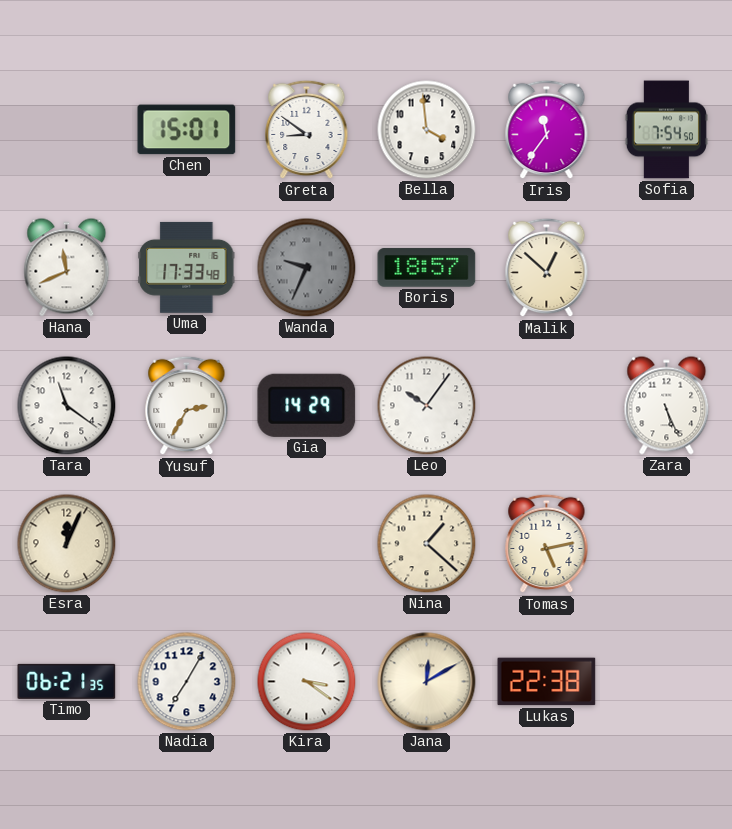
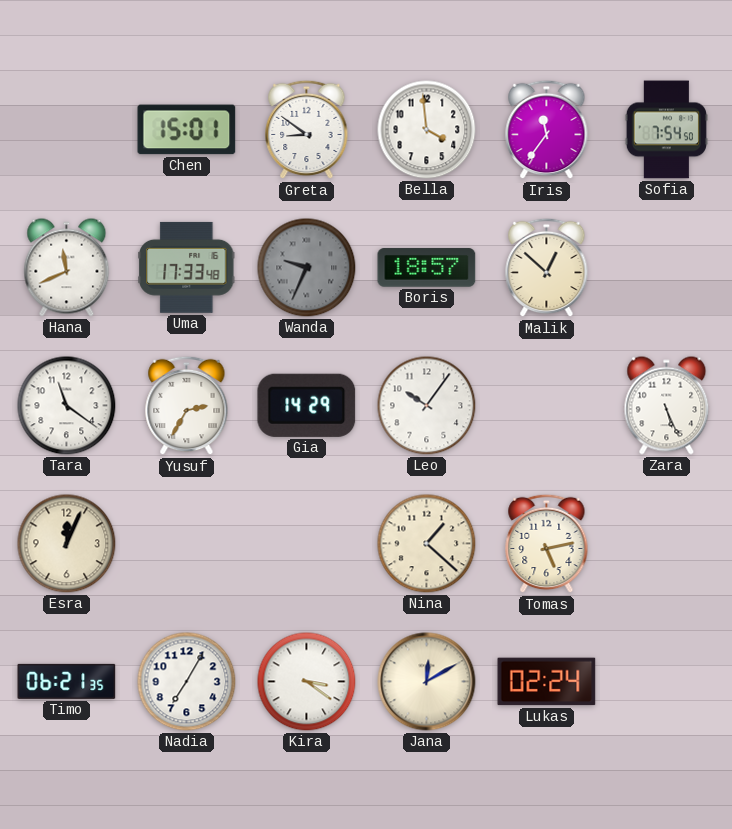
Lukas: 22:38 -> 02:24 (547, 682)
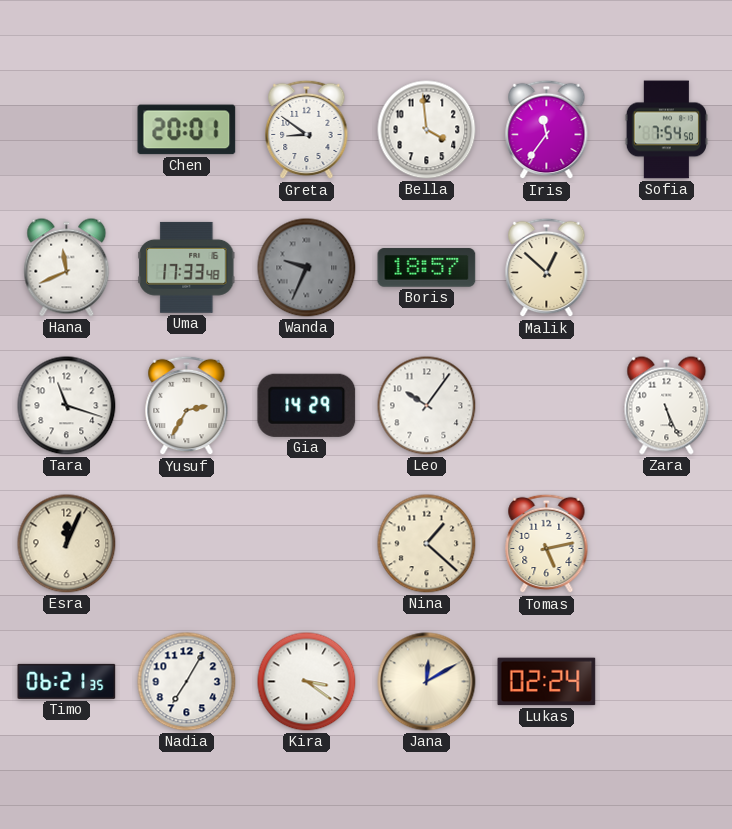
Chen: 15:01 -> 20:01 (187, 130)
Tara: 11:21 -> 11:18 (67, 406)
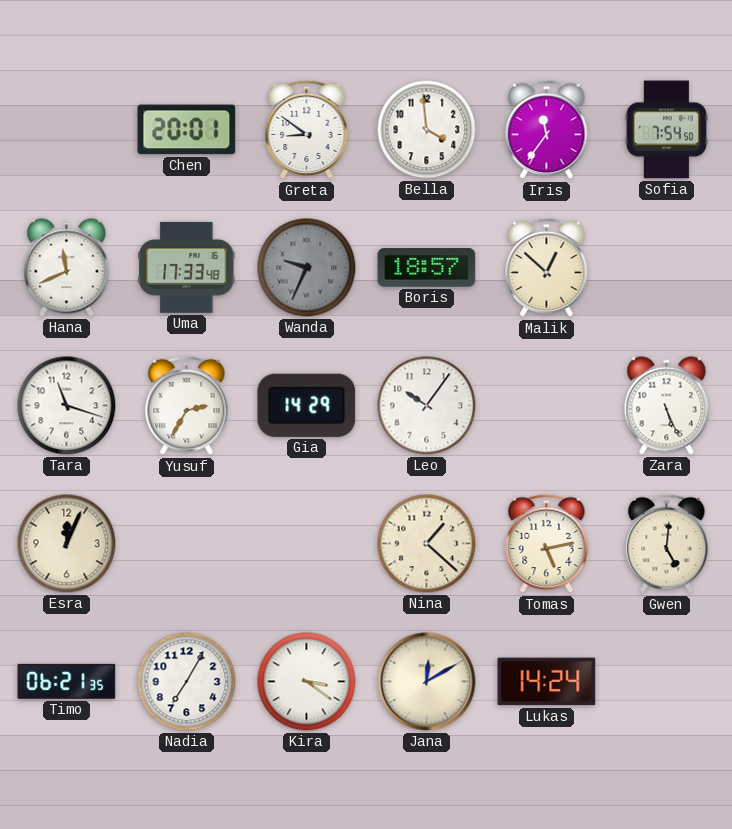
Gwen: none -> 5:01 (667, 544)
Lukas: 02:24 -> 14:24 (547, 682)
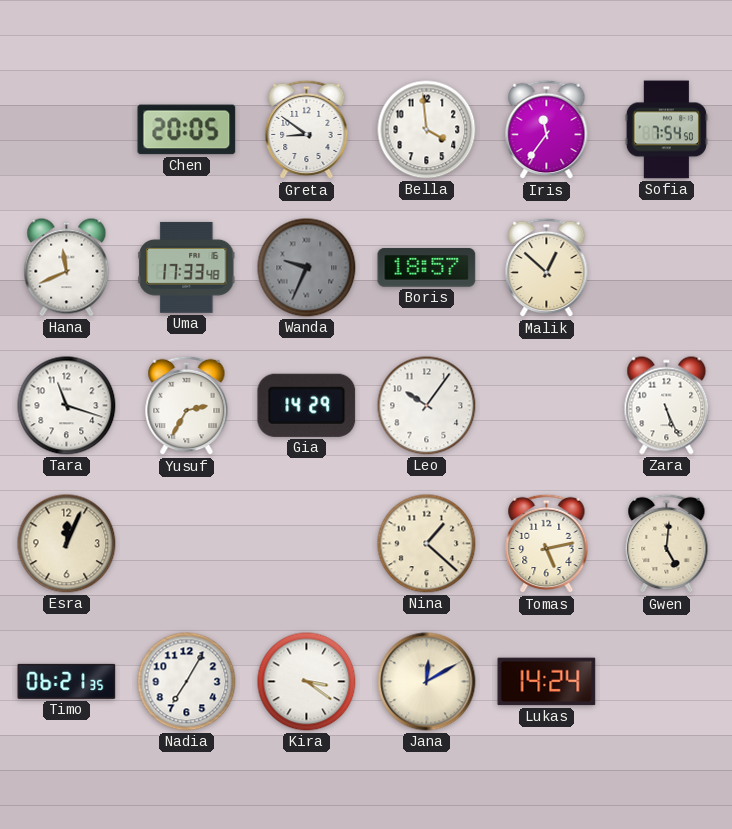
Chen: 20:01 -> 20:05 (187, 130)
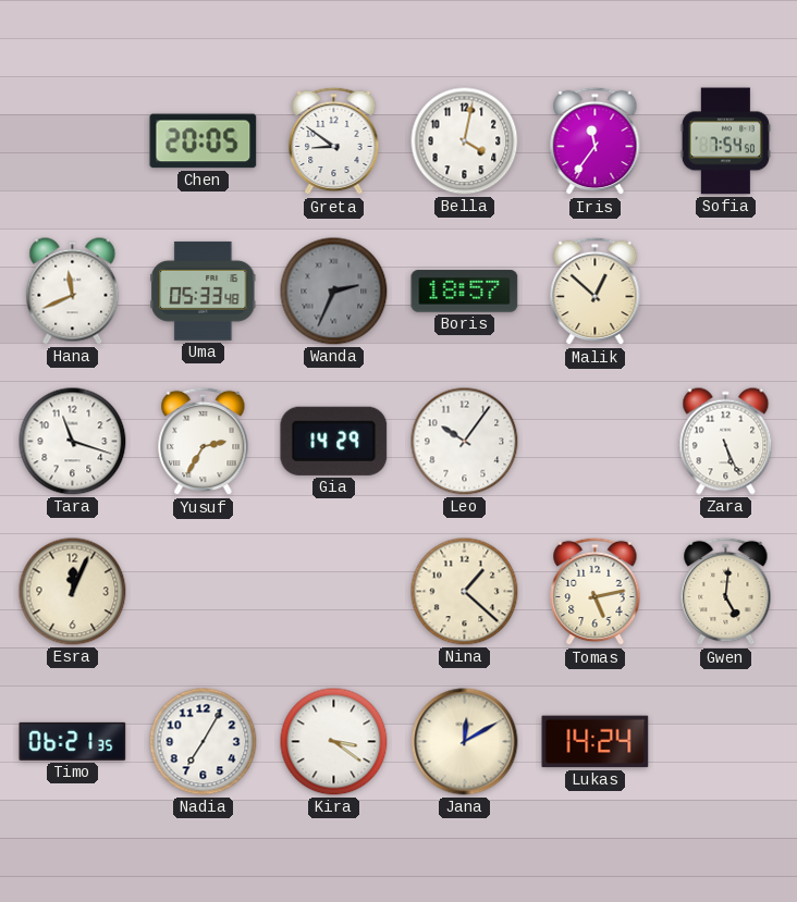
Bella: 3:59 -> 4:02 (465, 141)
Uma: 17:33 -> 05:33 (204, 291)
Wanda: 9:34 -> 2:34 (334, 292)
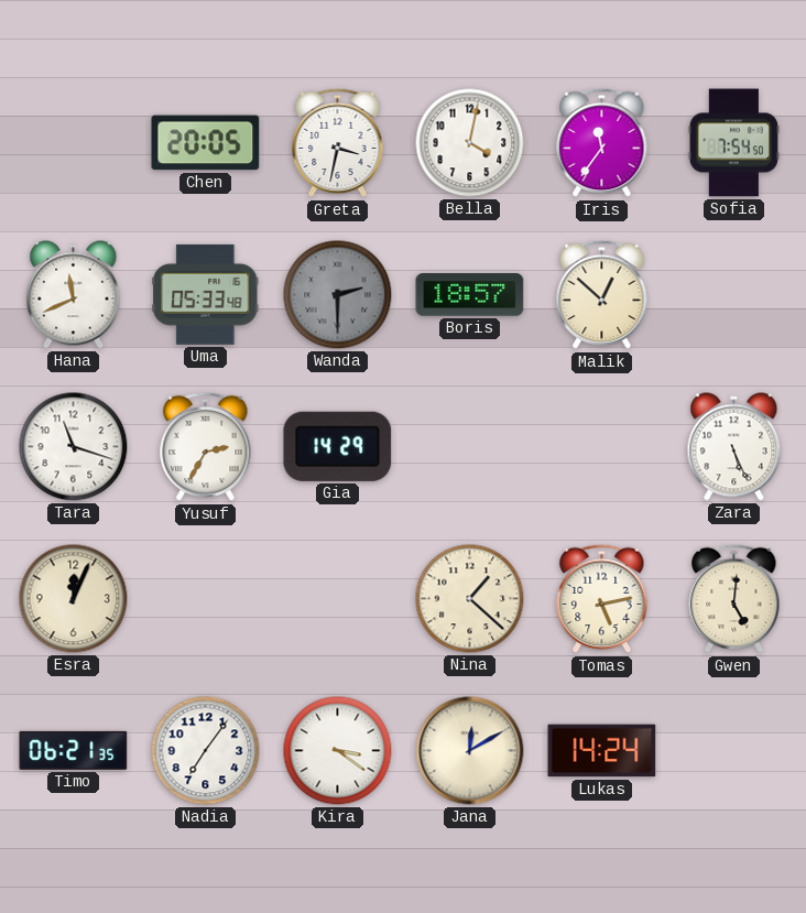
Greta: 8:51 -> 3:32 (338, 143)
Wanda: 2:34 -> 2:30 (338, 295)
Leo: 10:06 -> none (465, 442)
Nadia: 7:05 -> 7:06 (206, 751)
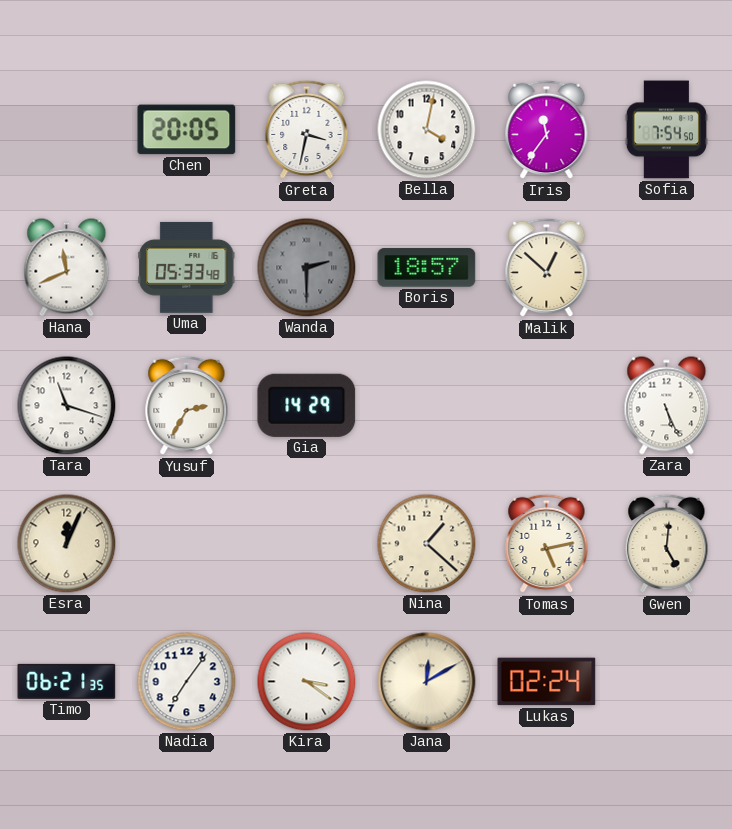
Lukas: 14:24 -> 02:24 (547, 682)
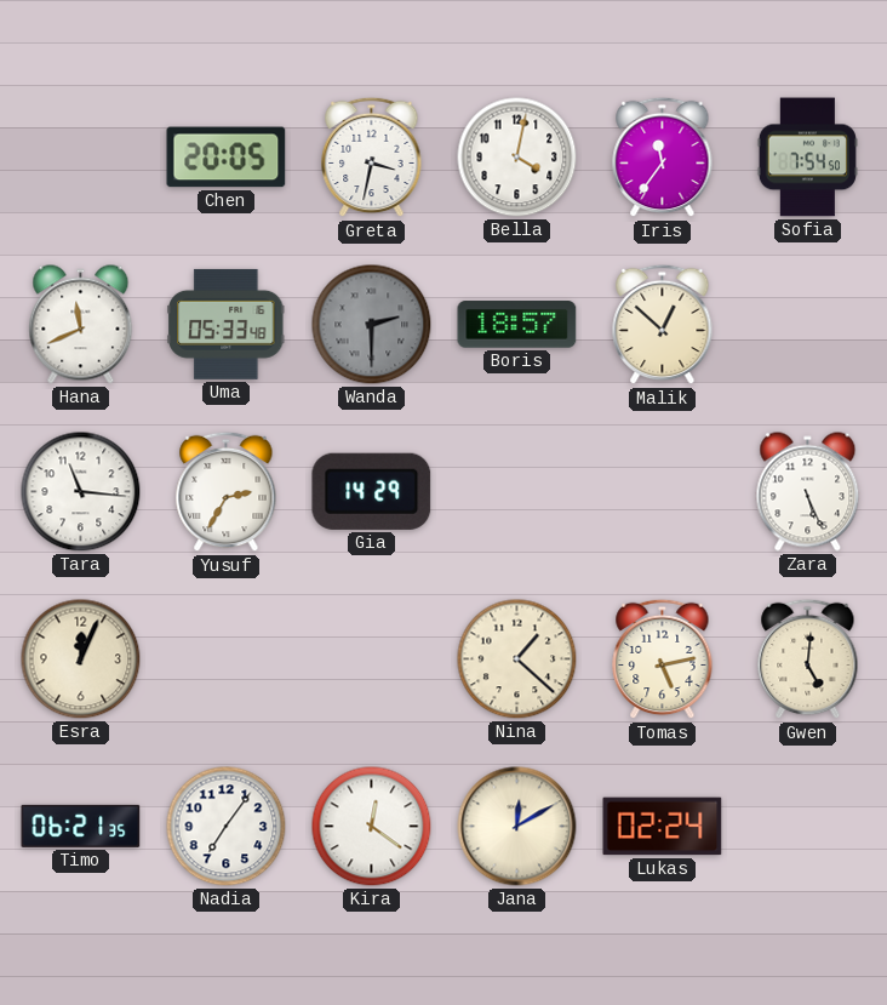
Tara: 11:18 -> 11:16 (81, 492)
Kira: 3:21 -> 12:21 (372, 827)
